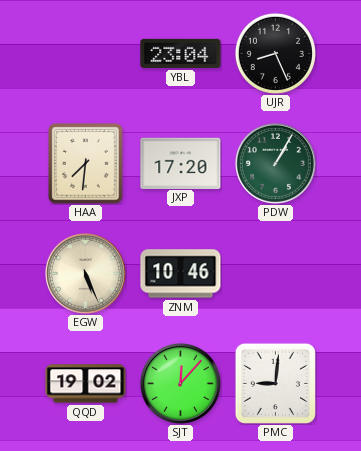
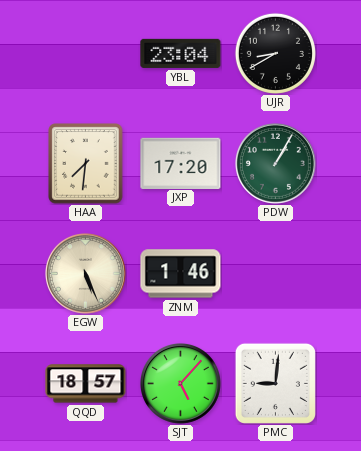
UJR: 8:26 -> 8:40 (275, 53)
ZNM: 10:46 -> 1:46 (181, 274)
QQD: 19:02 -> 18:57 (86, 384)
SJT: 12:07 -> 5:07 (180, 383)
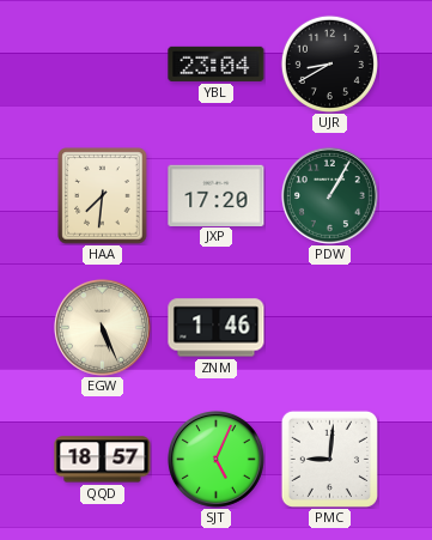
SJT: 5:07 -> 5:04 (215, 459)
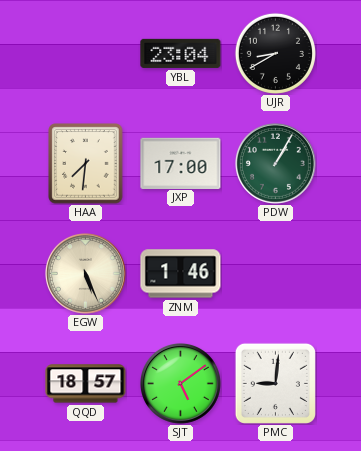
JXP: 17:20 -> 17:00 (181, 163)
SJT: 5:04 -> 5:09 (180, 383)
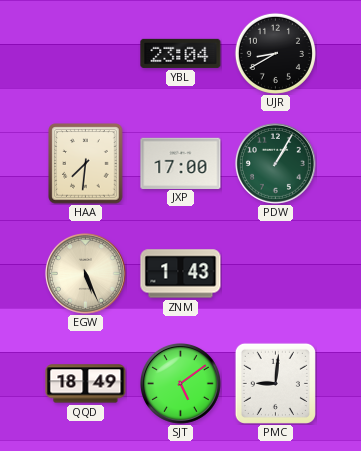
ZNM: 1:46 -> 1:43 (181, 274)
QQD: 18:57 -> 18:49 (86, 384)
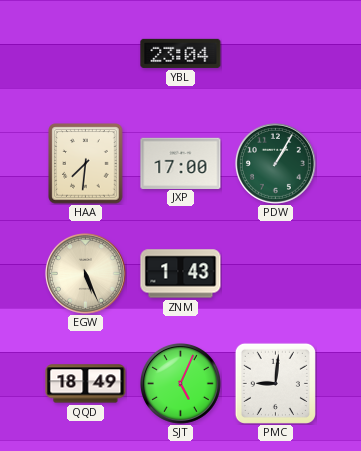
UJR: 8:40 -> none (275, 53)
SJT: 5:09 -> 5:04 (180, 383)
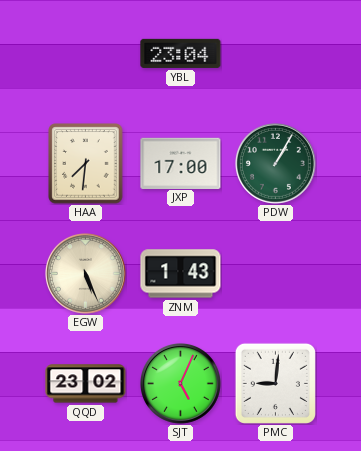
QQD: 18:49 -> 23:02 (86, 384)
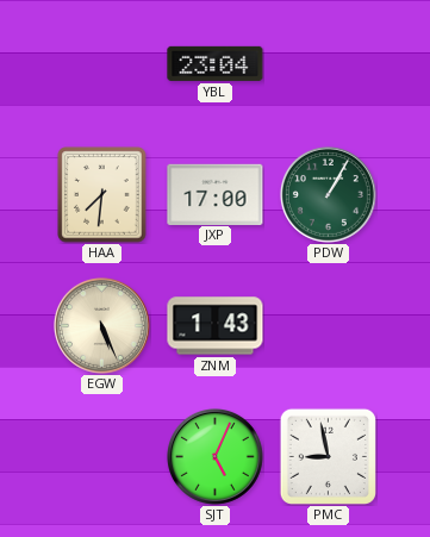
QQD: 23:02 -> none (86, 384)
PMC: 9:01 -> 8:58 (328, 456)
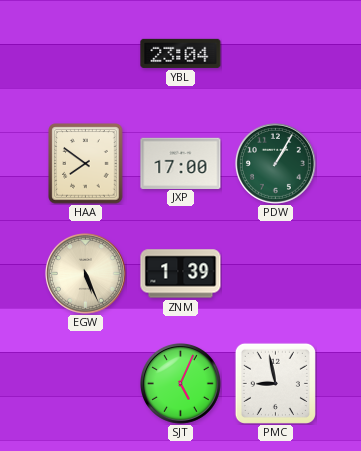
HAA: 7:31 -> 7:51 (86, 164)
ZNM: 1:43 -> 1:39 (181, 274)
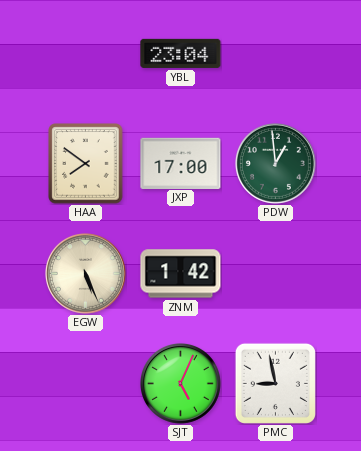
PDW: 1:05 -> 12:59 (275, 163)
ZNM: 1:39 -> 1:42 (181, 274)
